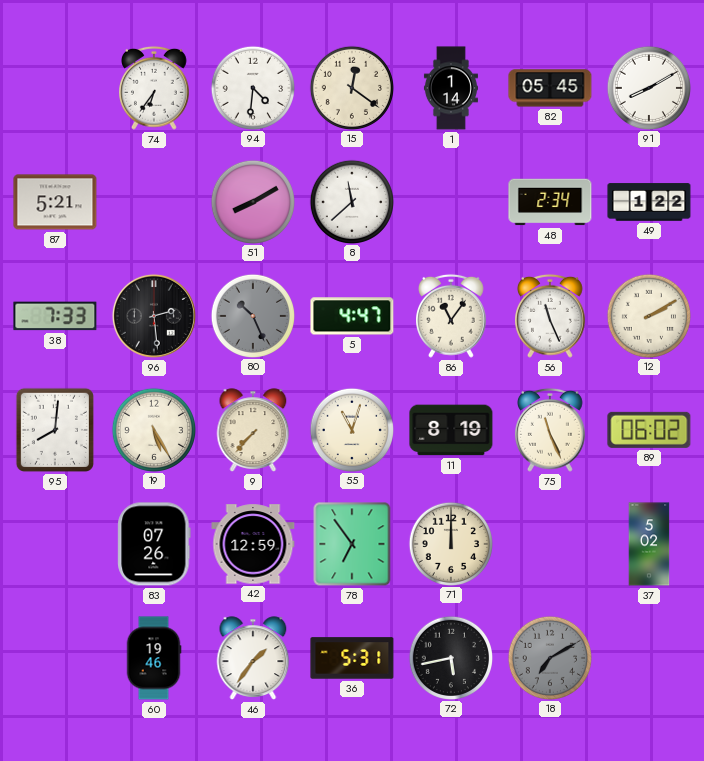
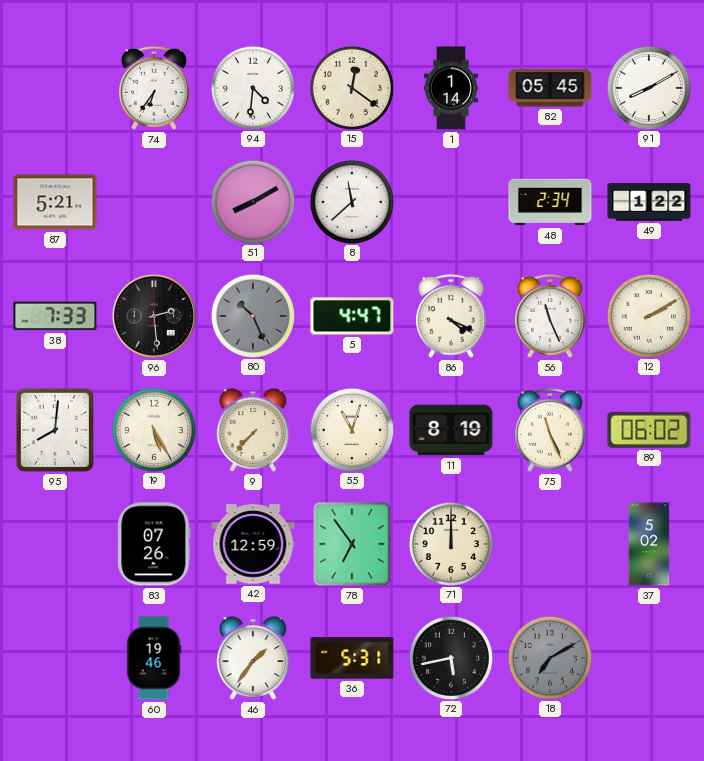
86: 11:06 -> 4:19 (452, 316)
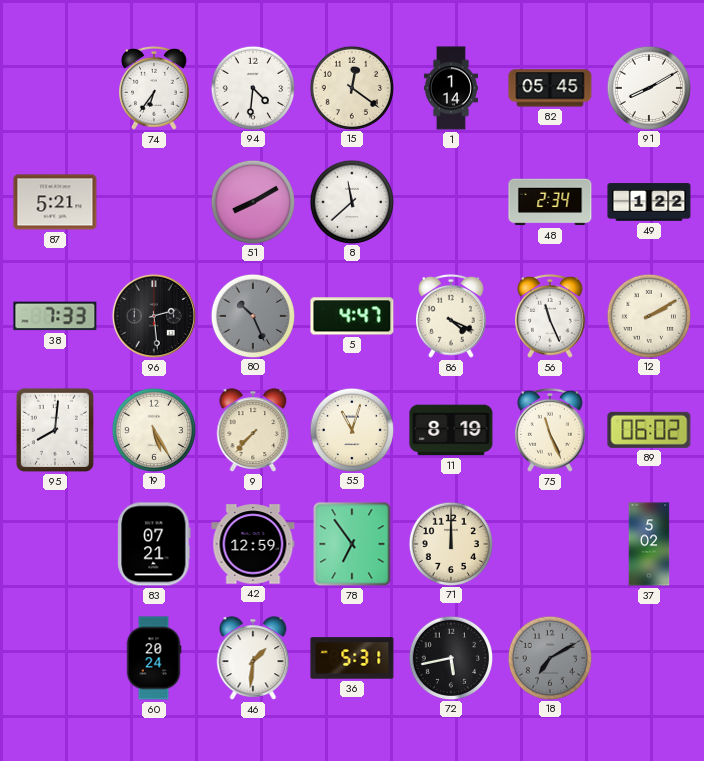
83: 07:26 -> 07:21 (154, 544)
60: 19:46 -> 20:24 (154, 658)
46: 1:36 -> 1:31 (253, 658)
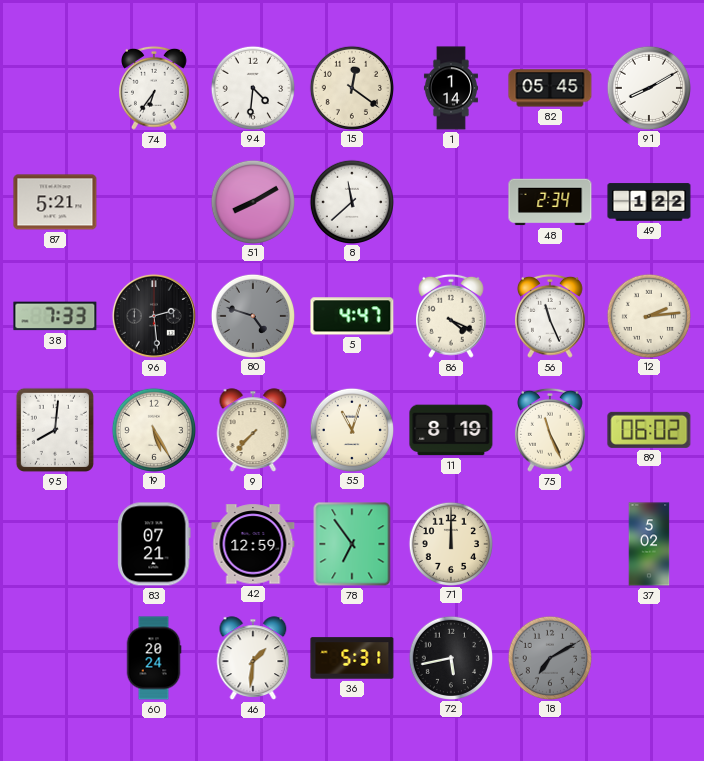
80: 10:26 -> 4:48 (252, 315)
12: 2:10 -> 2:14 (648, 315)
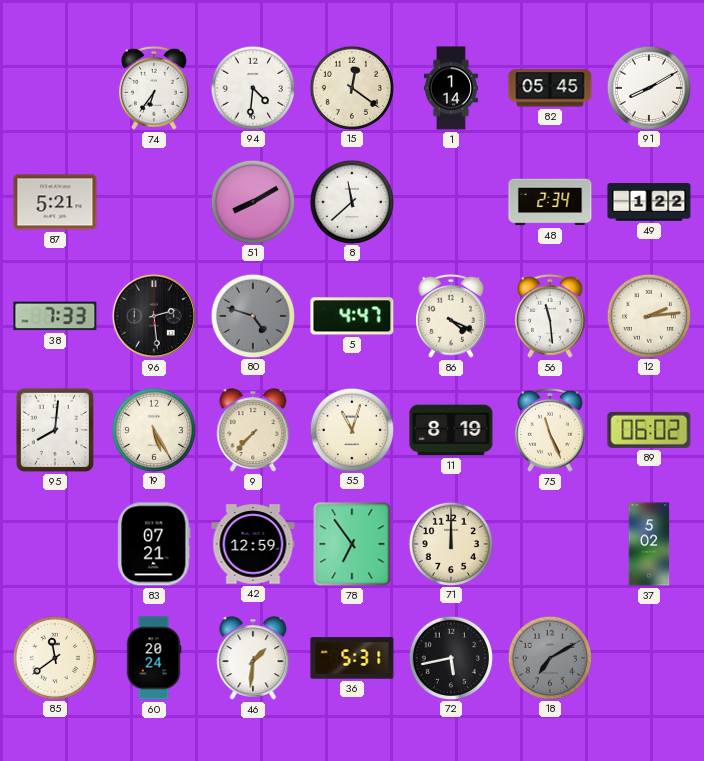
56: 11:26 -> 11:29 (551, 316)
85: none -> 11:39 (54, 657)
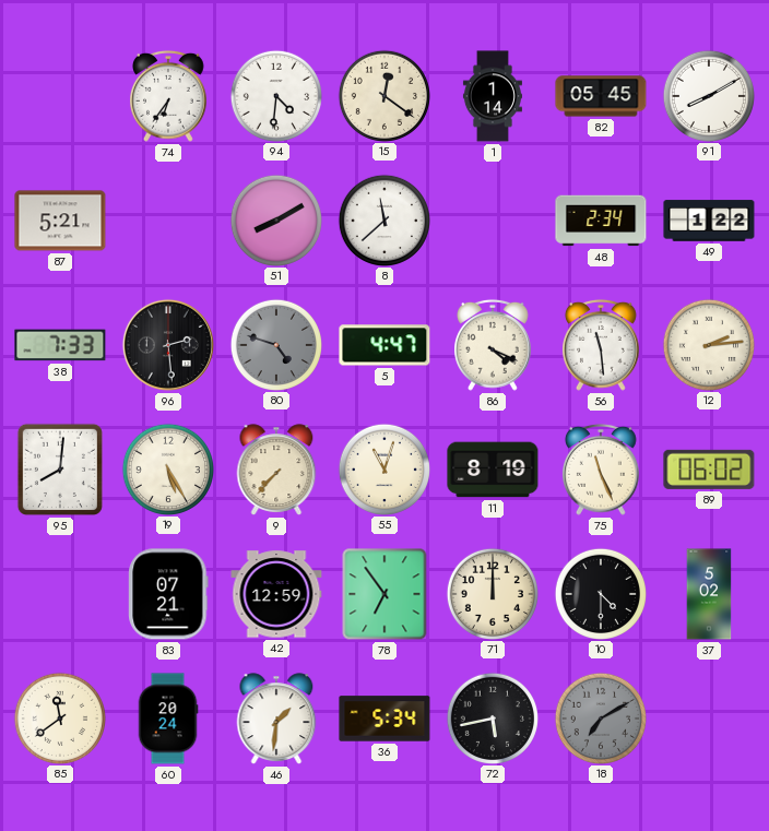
10: none -> 4:30 (600, 593)
36: 5:31 -> 5:34 (384, 719)
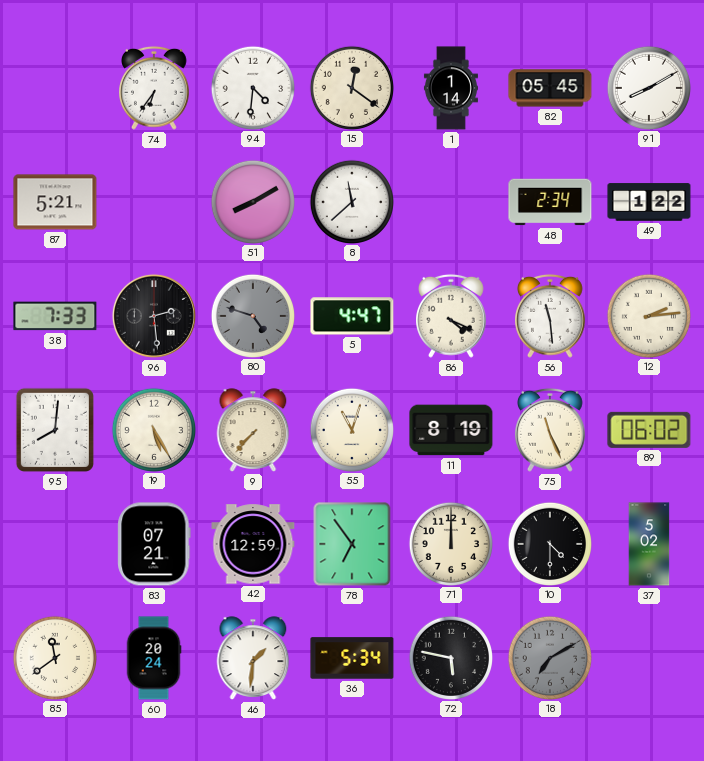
72: 5:43 -> 5:47 (450, 657)
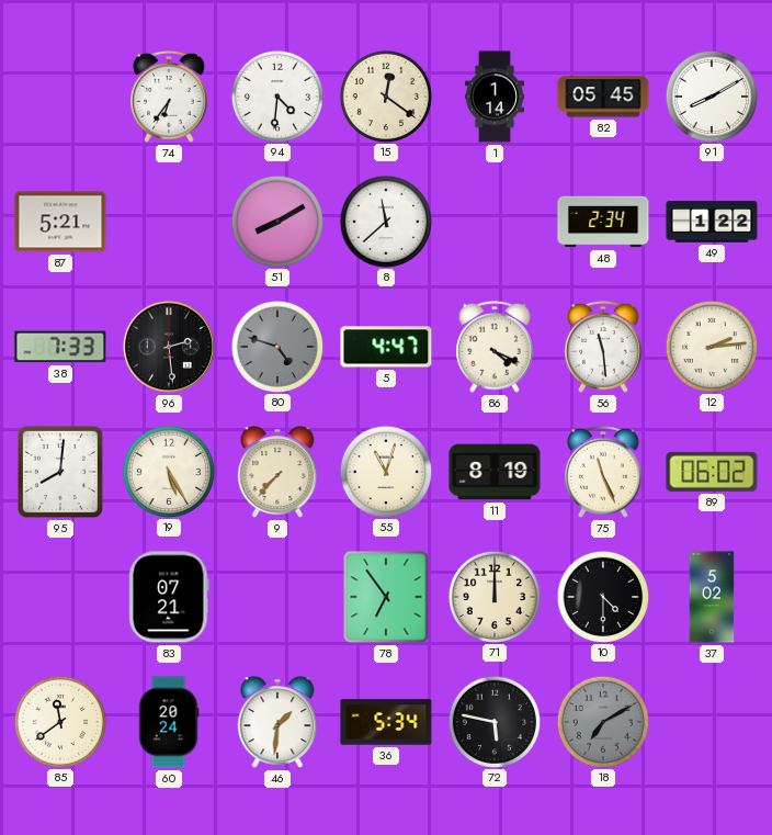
42: 12:59 -> none (253, 544)
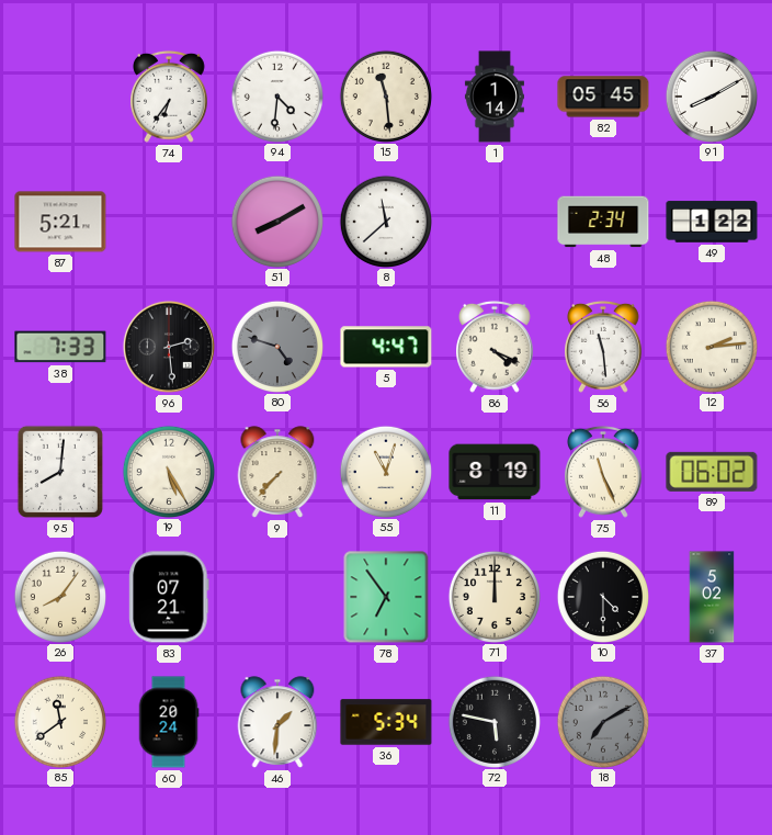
15: 12:21 -> 11:29 (385, 95)
26: none -> 8:06 (59, 596)
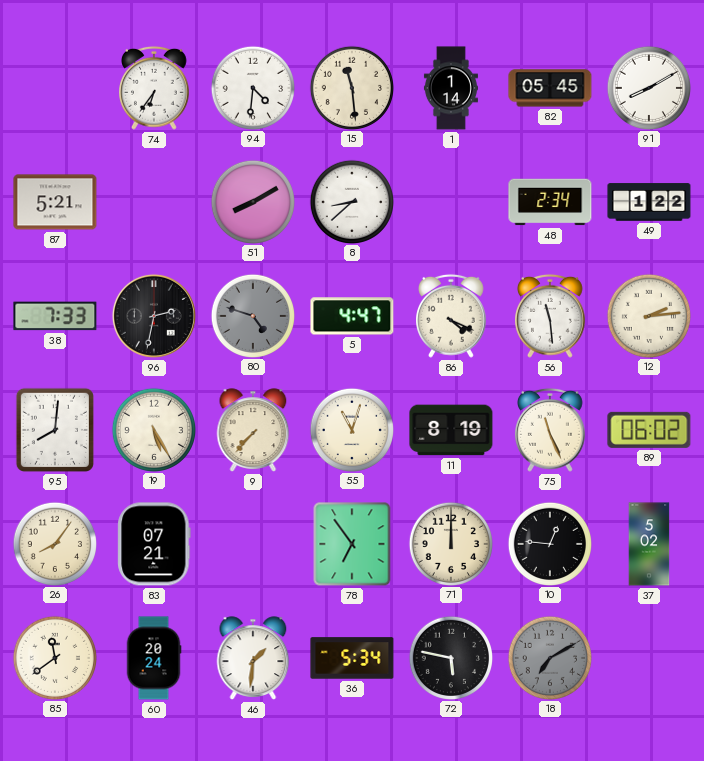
8: 11:38 -> 8:38 (351, 201)
96: 2:29 -> 2:32 (154, 316)
10: 4:30 -> 12:46 (549, 543)
